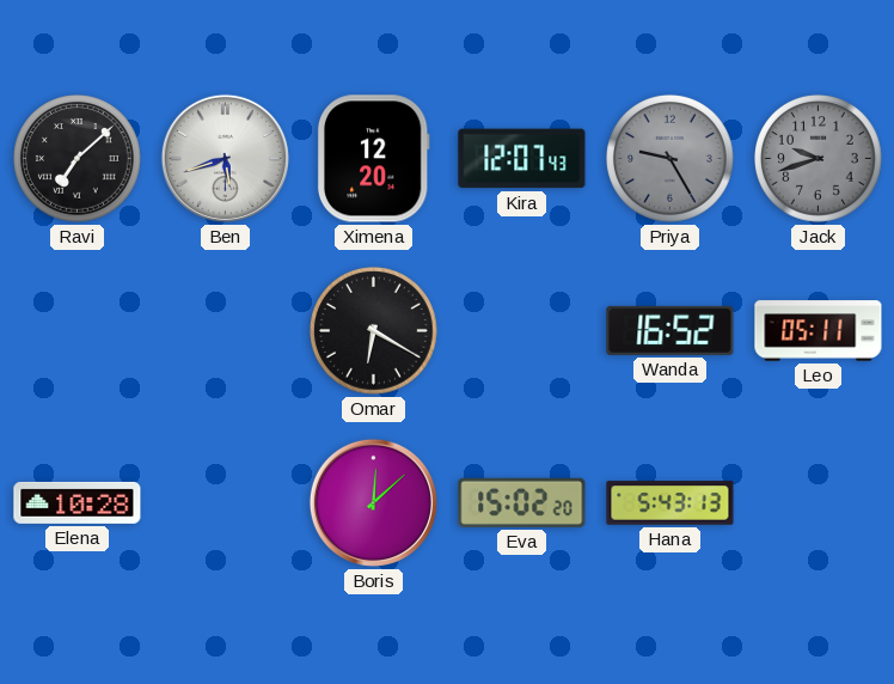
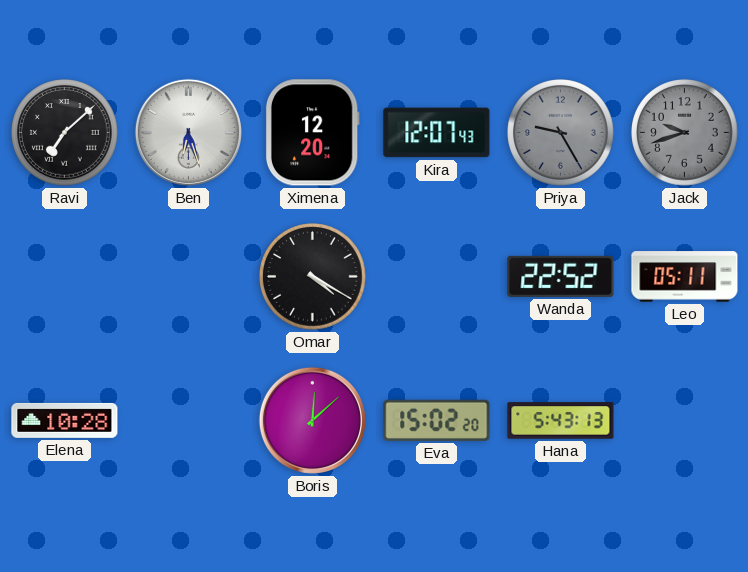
Ben: 5:42 -> 6:27 (188, 132)
Omar: 6:20 -> 4:20 (313, 277)
Wanda: 16:52 -> 22:52 (561, 276)
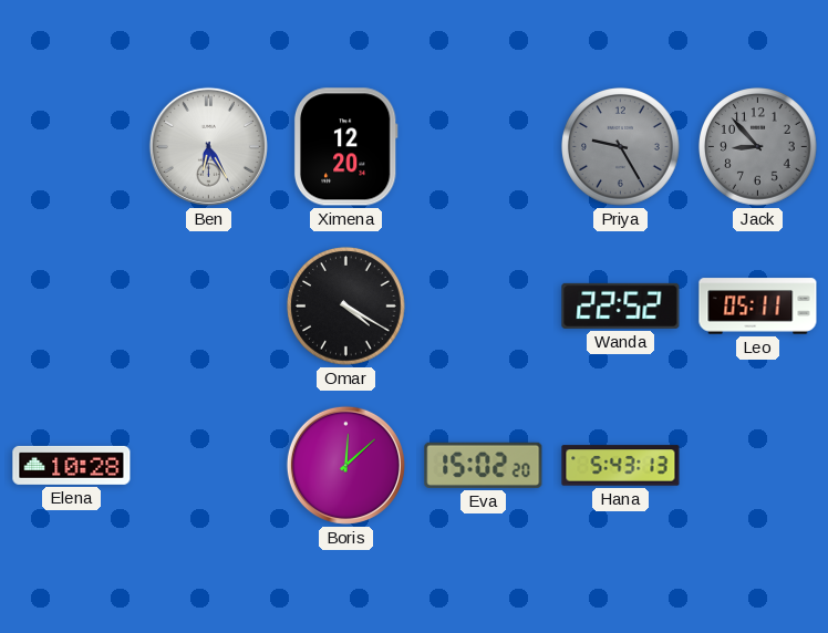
Ravi: 7:08 -> none (65, 133)
Ben: 6:27 -> 6:25 (208, 146)
Kira: 12:07 -> none (437, 133)
Jack: 9:42 -> 8:53 (758, 147)
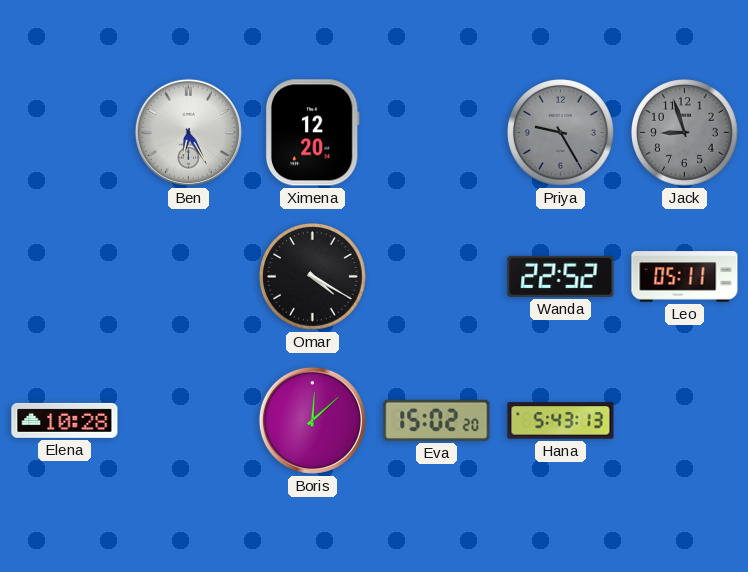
Jack: 8:53 -> 8:57 (685, 133)
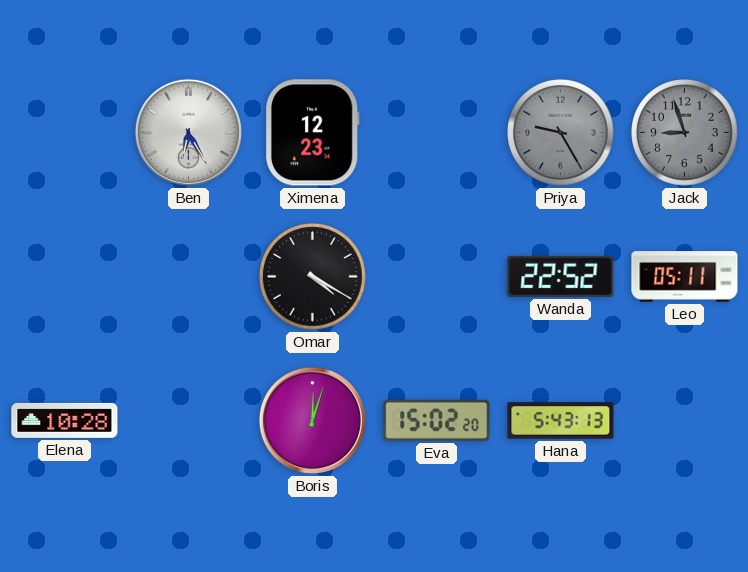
Ximena: 12:20 -> 12:23 (312, 133)
Boris: 12:08 -> 12:03 (312, 420)
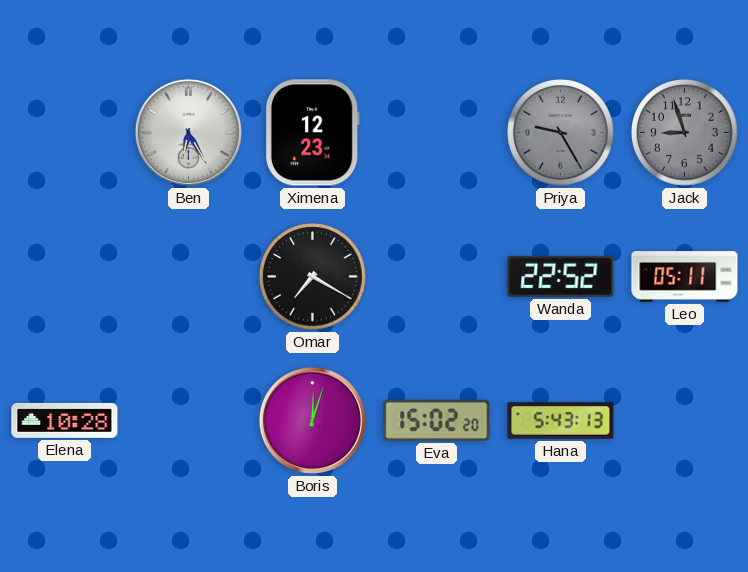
Omar: 4:20 -> 7:20 (313, 277)
